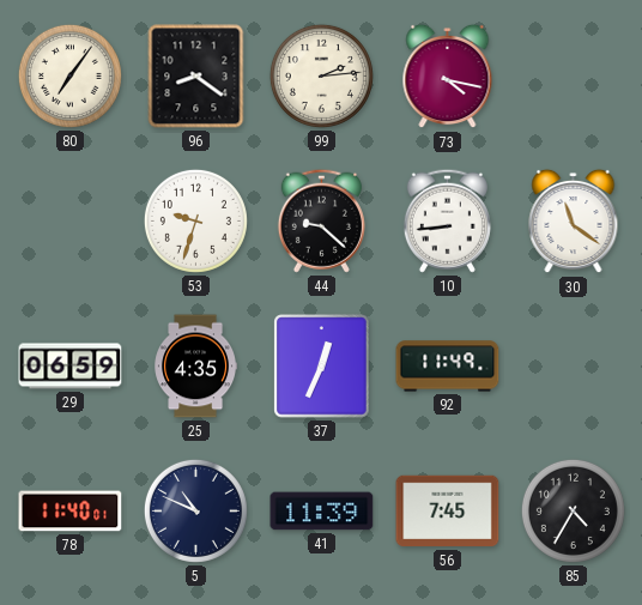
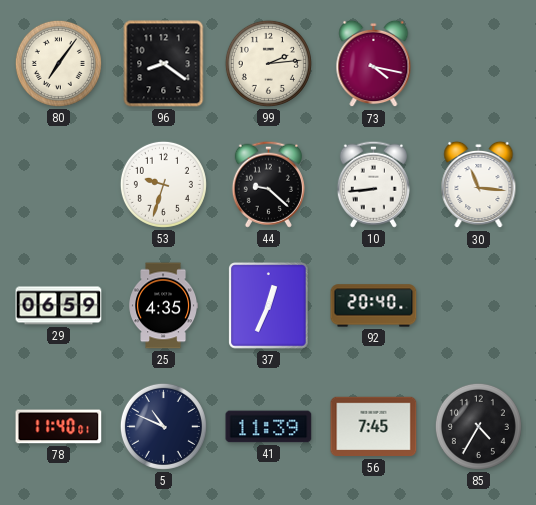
30: 11:21 -> 11:16 (479, 185)
92: 11:49 -> 20:40 (374, 306)
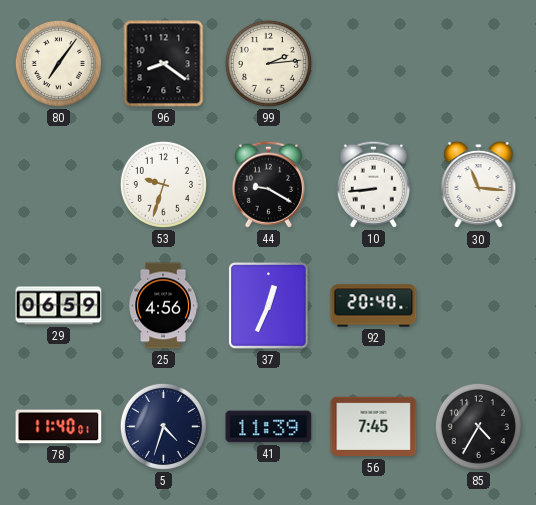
73: 4:17 -> none (374, 64)
44: 9:22 -> 9:20 (268, 184)
25: 4:35 -> 4:56 (163, 306)
5: 10:49 -> 4:33 (163, 426)
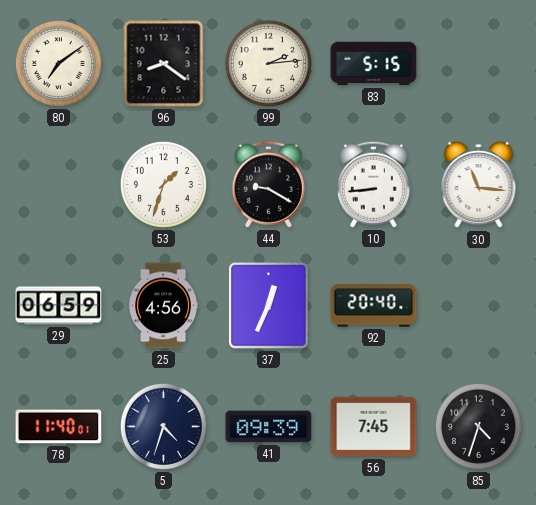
80: 7:06 -> 7:09 (58, 63)
83: none -> 5:15 (374, 64)
53: 9:33 -> 1:33 (163, 184)
41: 11:39 -> 09:39 (269, 427)
85: 4:35 -> 4:33 (478, 426)
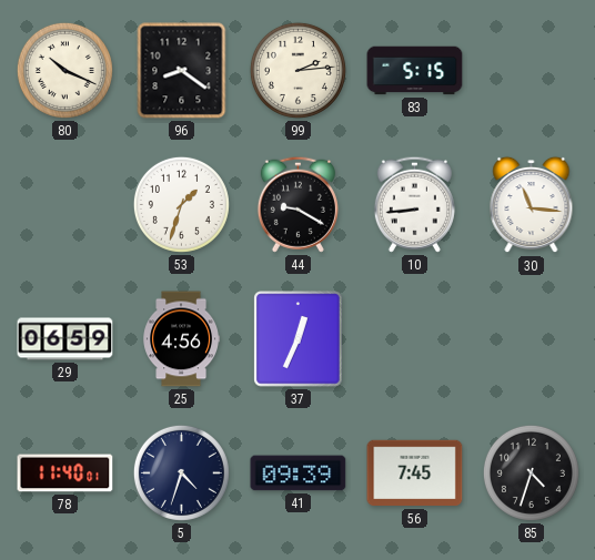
80: 7:09 -> 10:19 (64, 70)
92: 20:40 -> none (374, 306)
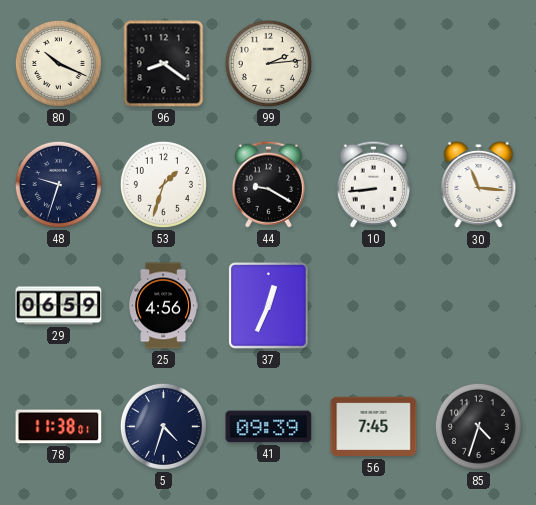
83: 5:15 -> none (415, 71)
48: none -> 9:33 (58, 184)
78: 11:40 -> 11:38 (59, 427)
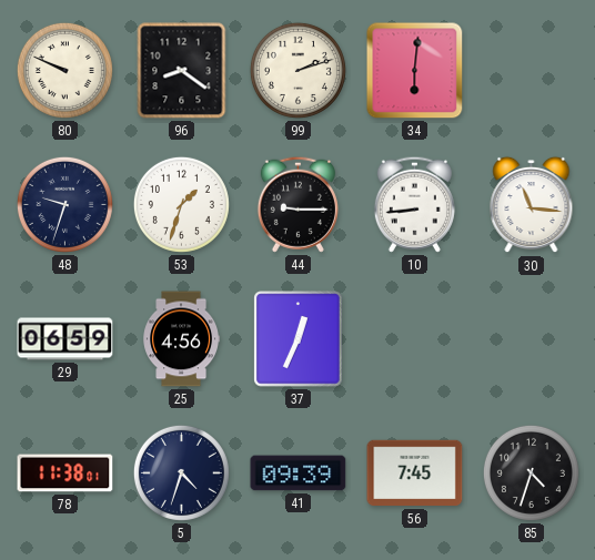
80: 10:19 -> 9:49 (64, 70)
99: 2:14 -> 2:12 (297, 70)
34: none -> 6:01 (415, 71)
44: 9:20 -> 9:15 (297, 204)
